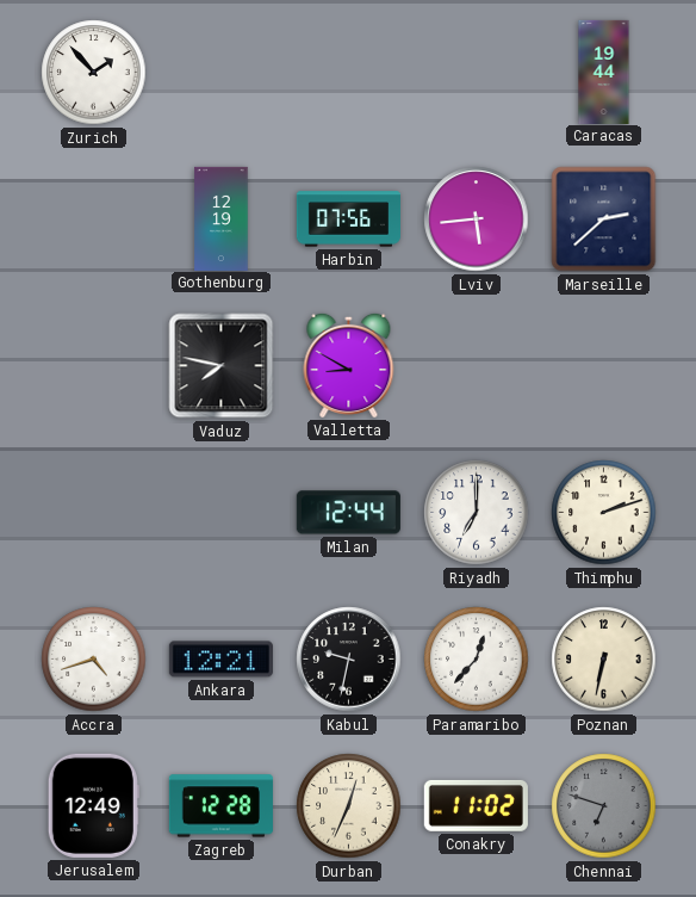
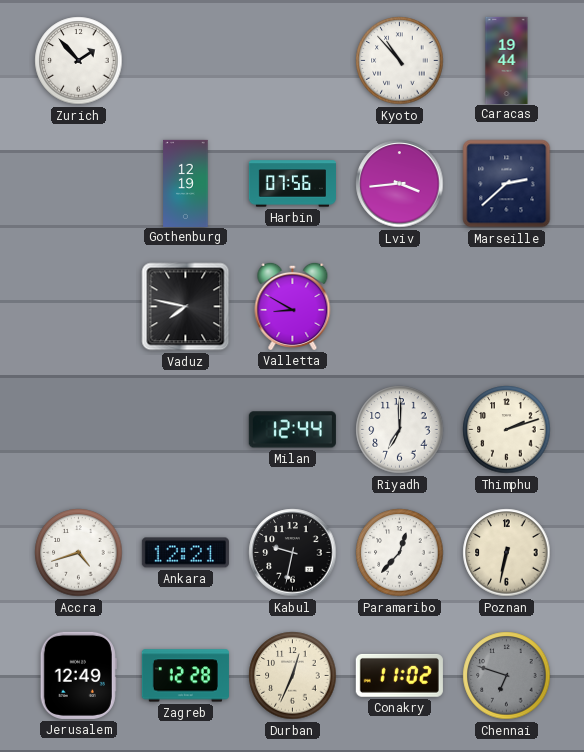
Kyoto: none -> 10:53 (400, 61)
Lviv: 5:44 -> 3:44 (400, 184)
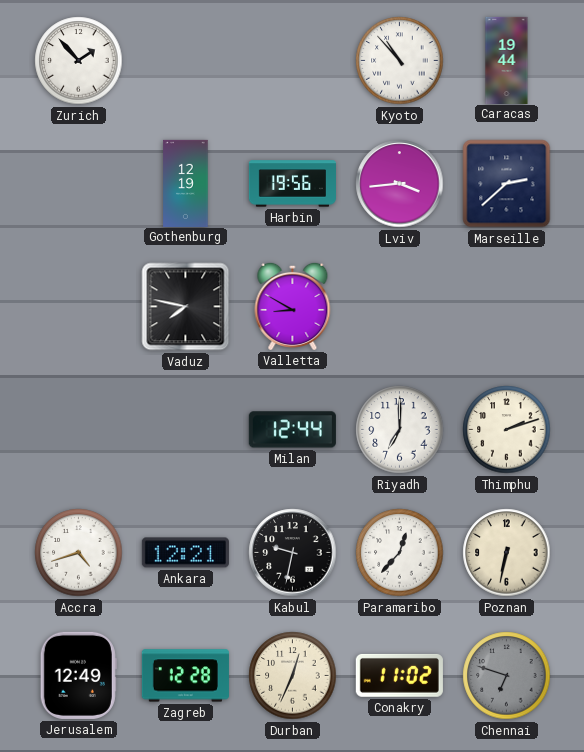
Harbin: 07:56 -> 19:56 (292, 184)
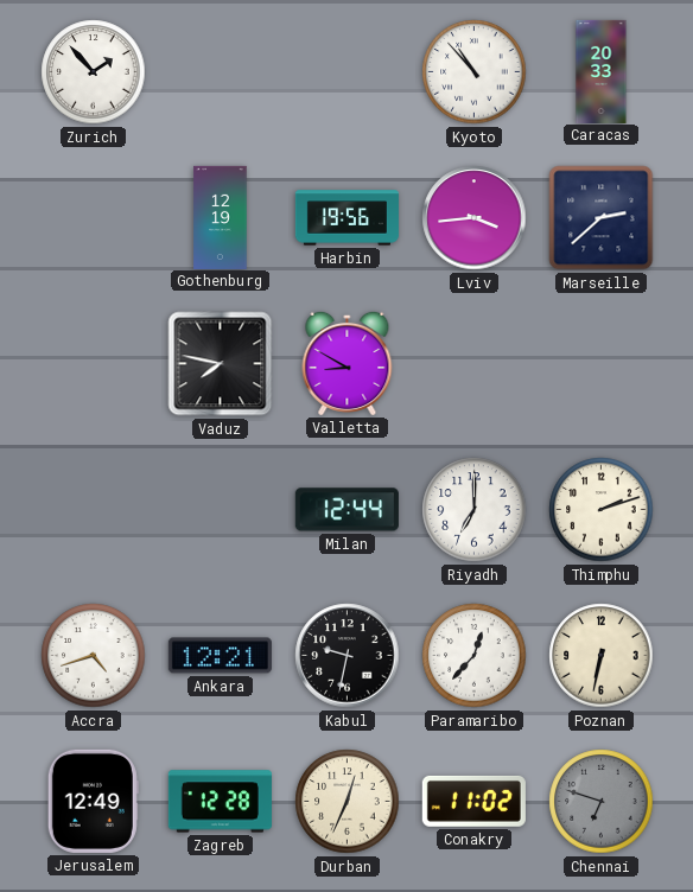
Caracas: 19:44 -> 20:33 (602, 71)
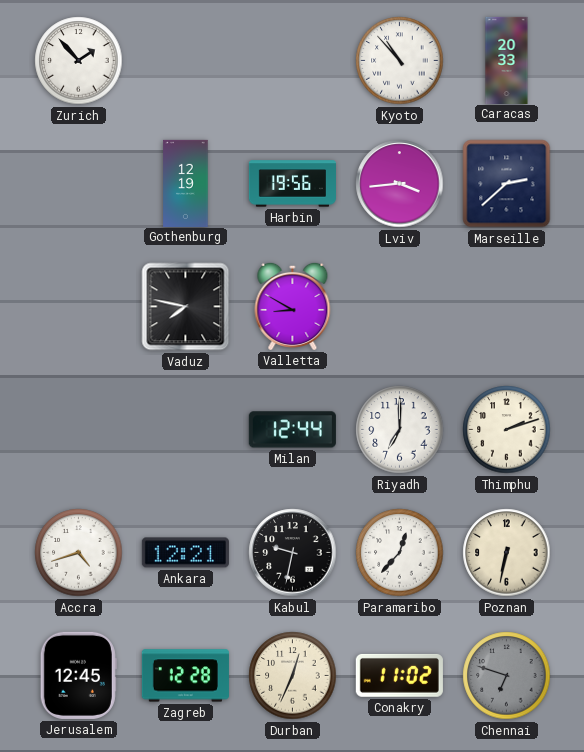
Jerusalem: 12:49 -> 12:45 (78, 675)
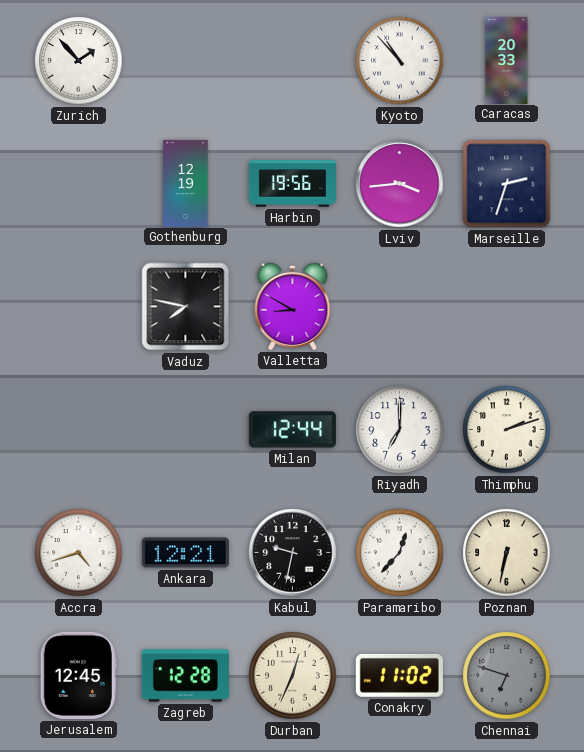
Marseille: 2:38 -> 2:33 (507, 184)
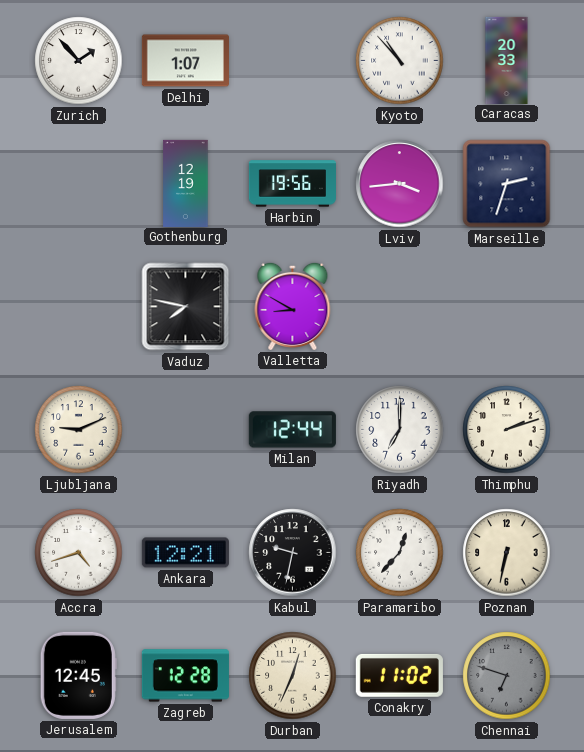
Delhi: none -> 1:07 (185, 61)
Ljubljana: none -> 9:11 (79, 430)
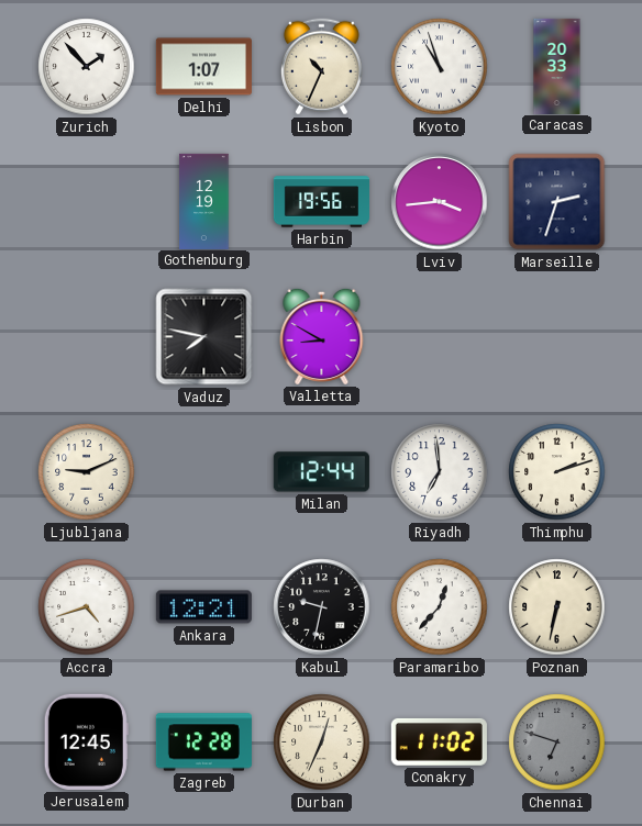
Lisbon: none -> 10:34 (321, 67)
Kyoto: 10:53 -> 10:57 (440, 67)
Riyadh: 7:00 -> 6:59 (440, 472)
